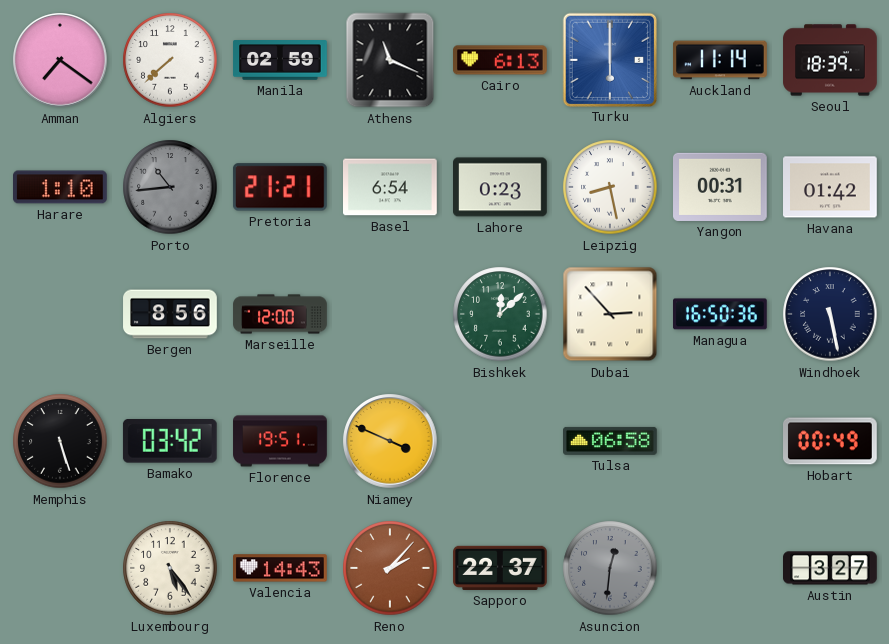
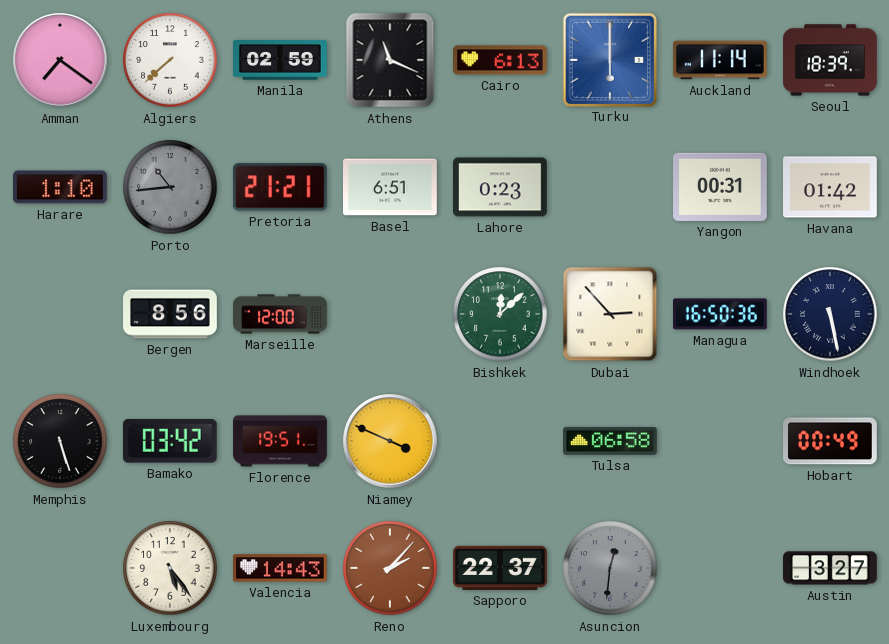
Basel: 6:54 -> 6:51 (391, 187)
Leipzig: 8:28 -> none (610, 187)
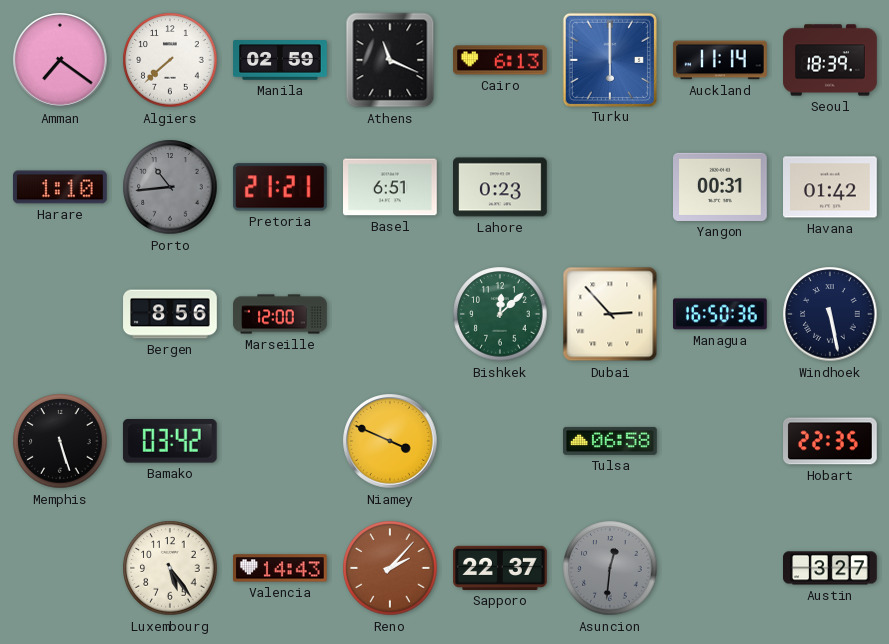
Florence: 19:51 -> none (280, 441)
Hobart: 00:49 -> 22:35 (831, 441)
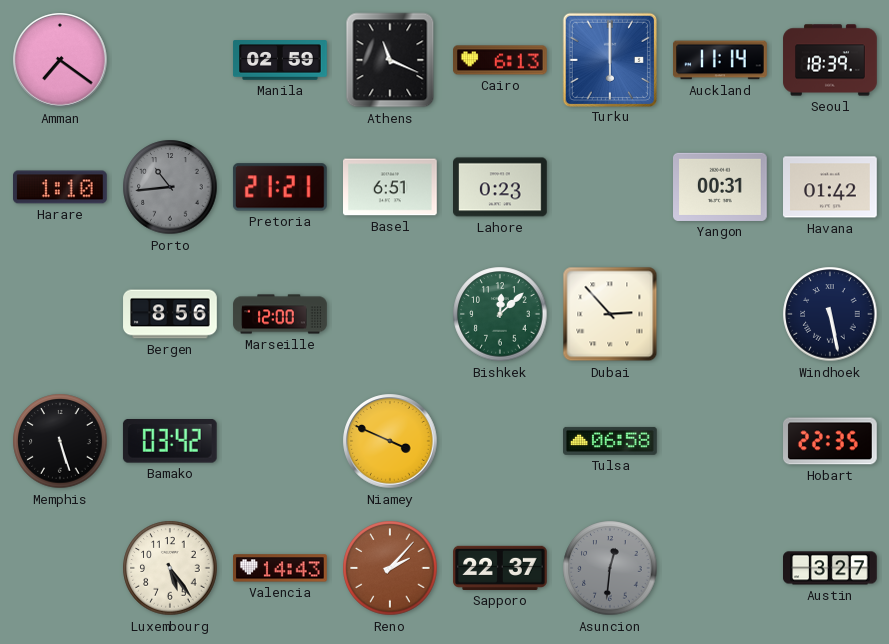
Algiers: 7:38 -> none (170, 60)
Managua: 16:50 -> none (721, 314)
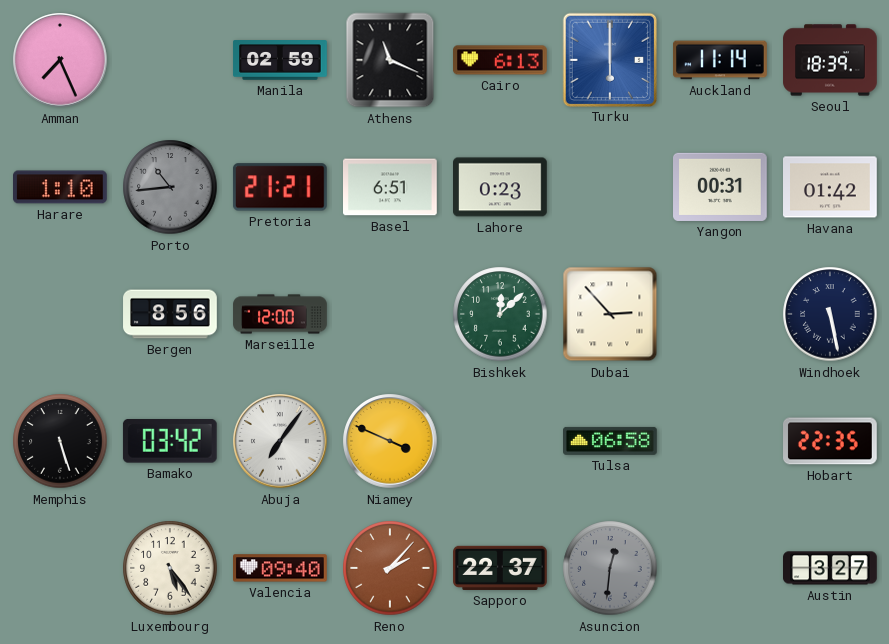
Amman: 7:21 -> 7:26 (60, 60)
Abuja: none -> 7:06 (280, 441)
Valencia: 14:43 -> 09:40 (281, 568)
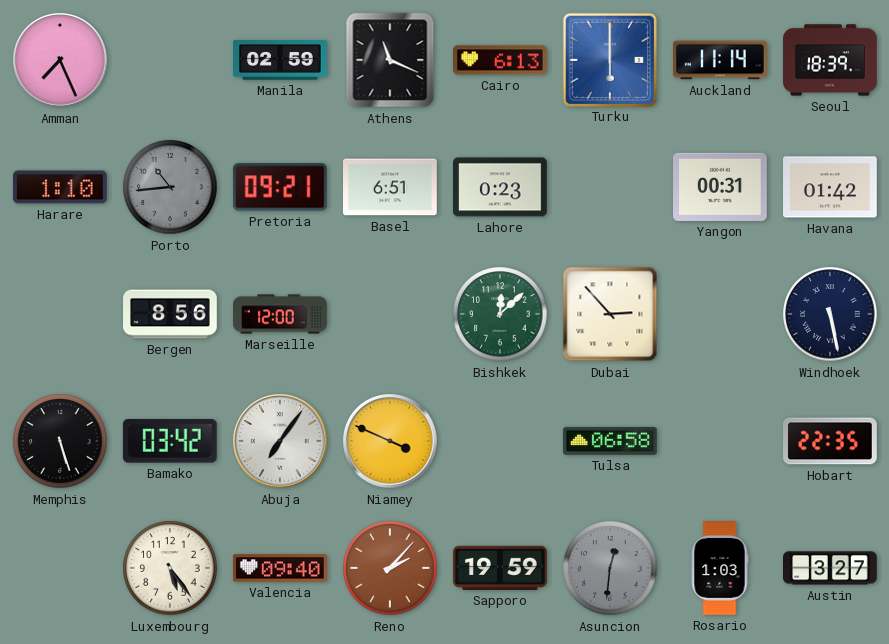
Pretoria: 21:21 -> 09:21 (280, 187)
Sapporo: 22:37 -> 19:59 (500, 568)
Rosario: none -> 1:03 (720, 568)
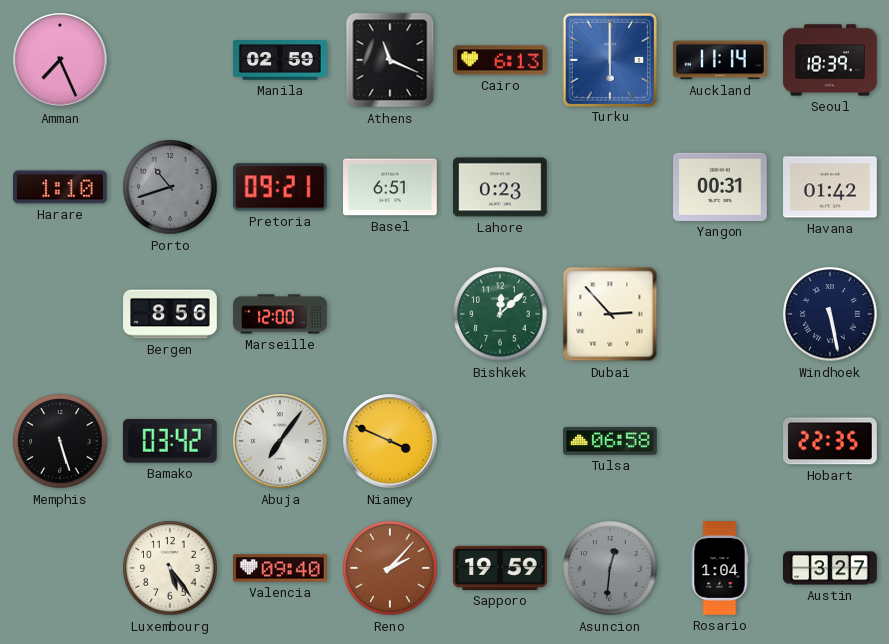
Porto: 10:44 -> 10:42 (170, 187)
Rosario: 1:03 -> 1:04 (720, 568)
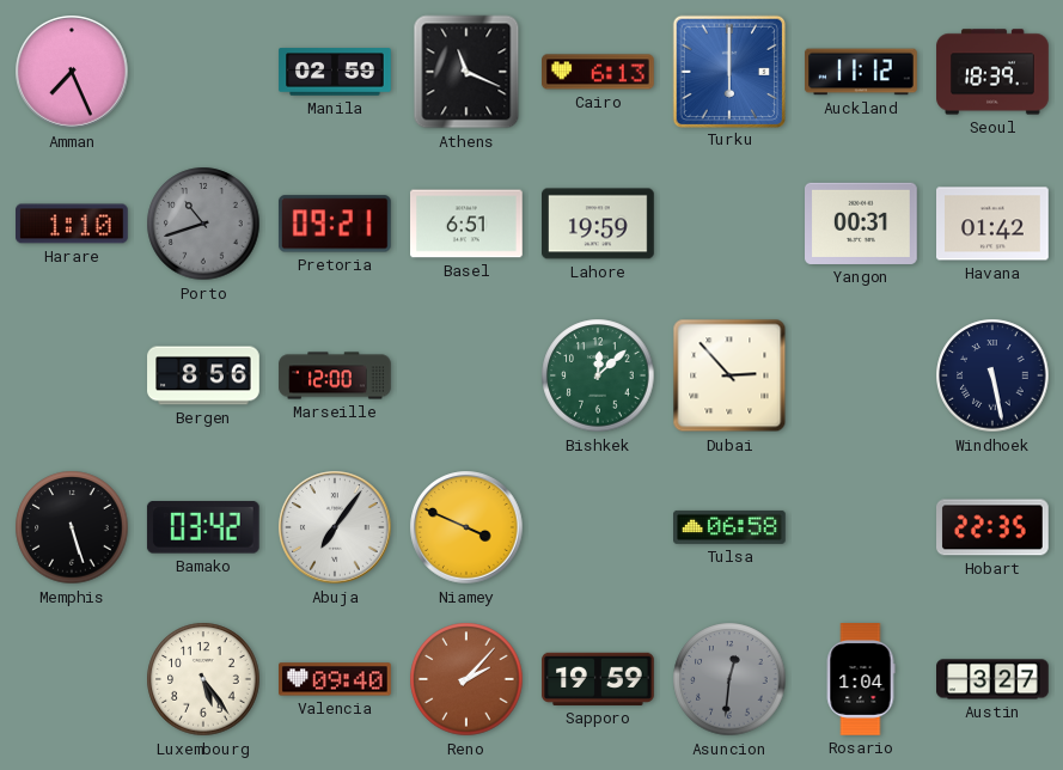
Auckland: 11:14 -> 11:12 (861, 72)
Lahore: 0:23 -> 19:59 (599, 224)
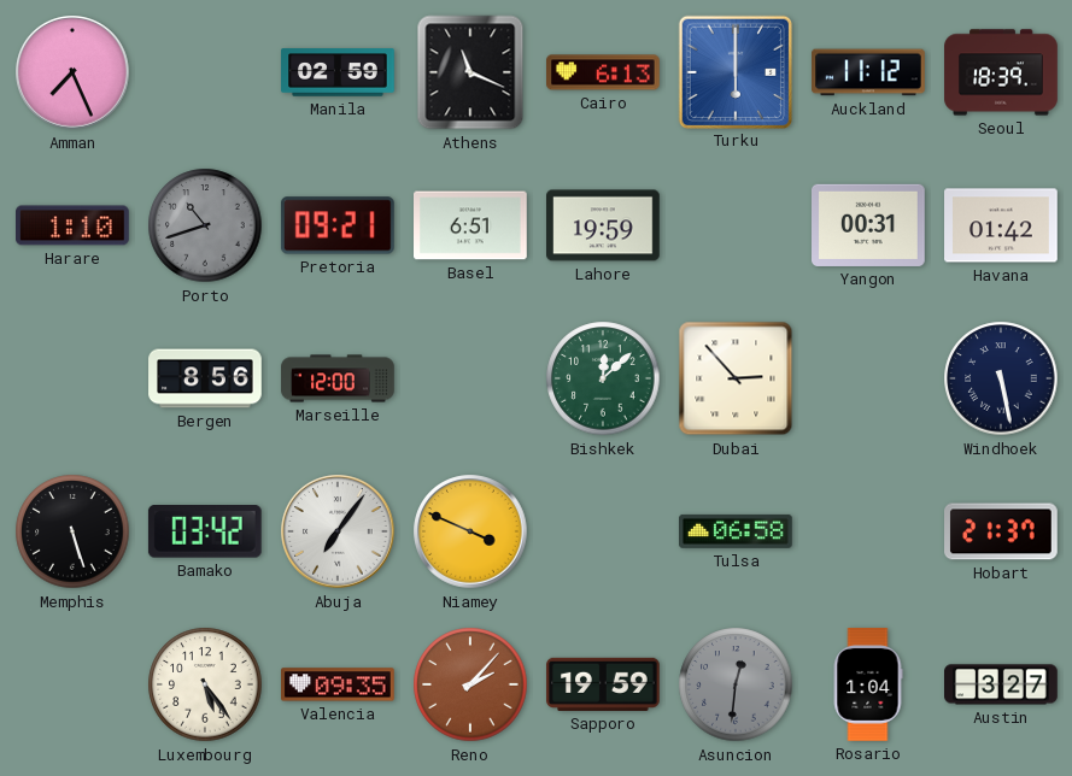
Hobart: 22:35 -> 21:37 (1002, 531)
Valencia: 09:40 -> 09:35 (339, 684)
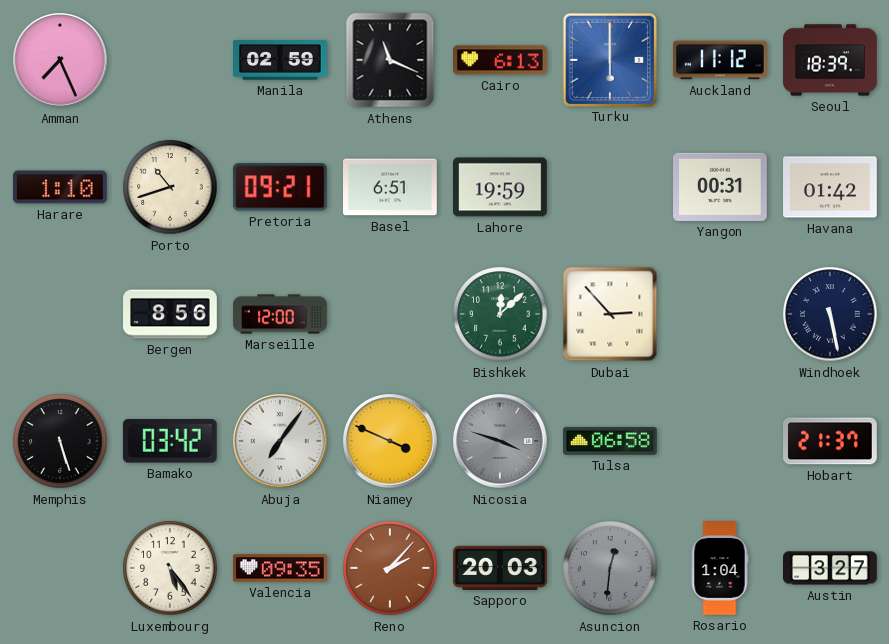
Porto dial: grey -> cream (170, 187)
Nicosia: none -> 3:48 (500, 441)
Sapporo: 19:59 -> 20:03 (500, 568)
